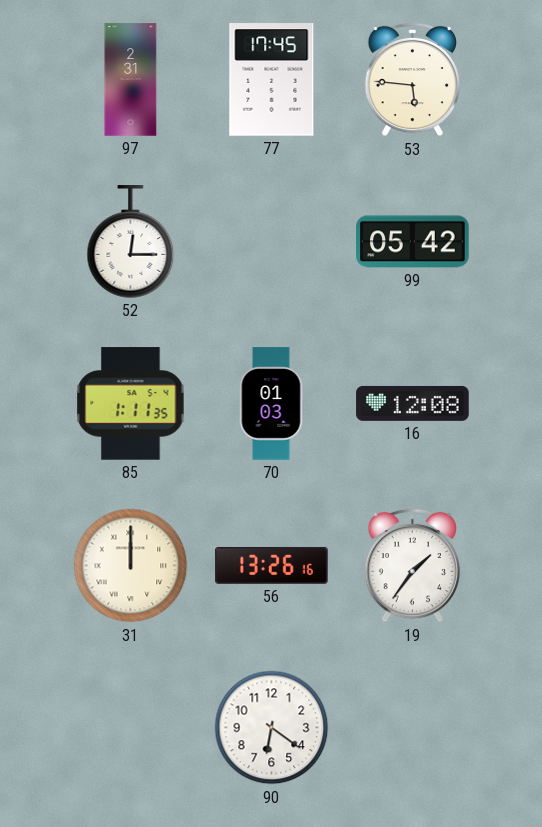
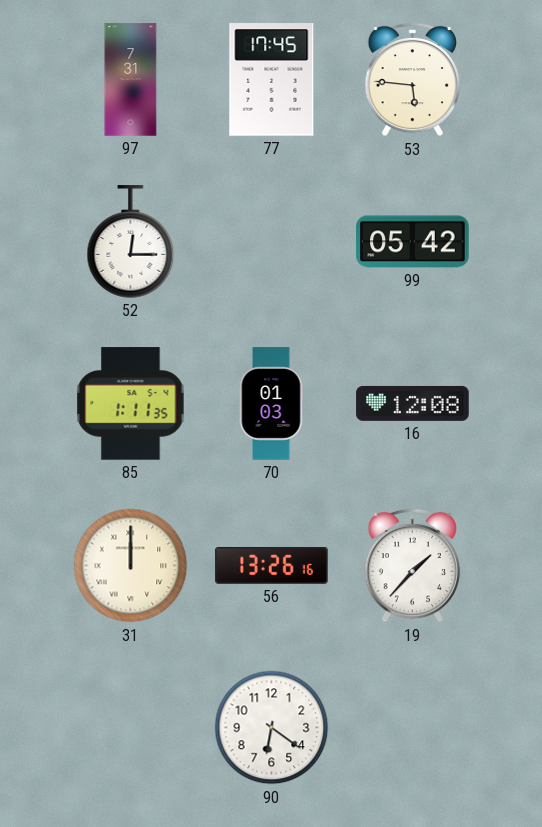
97: 2:31 -> 7:31 (131, 80)
19: 1:36 -> 1:37 (412, 566)
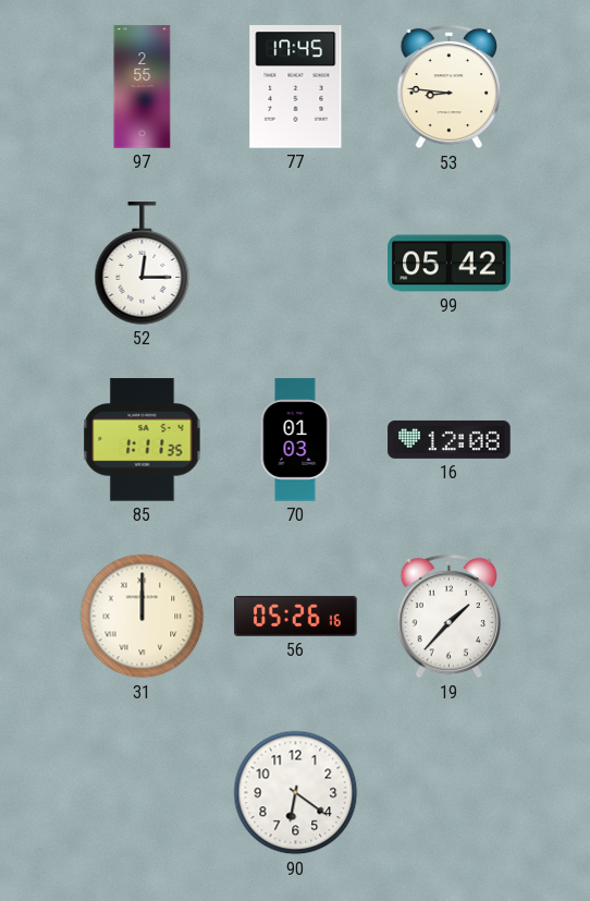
97: 7:31 -> 2:55 (143, 87)
53: 5:46 -> 8:46 (448, 87)
56: 13:26 -> 05:26 (296, 616)
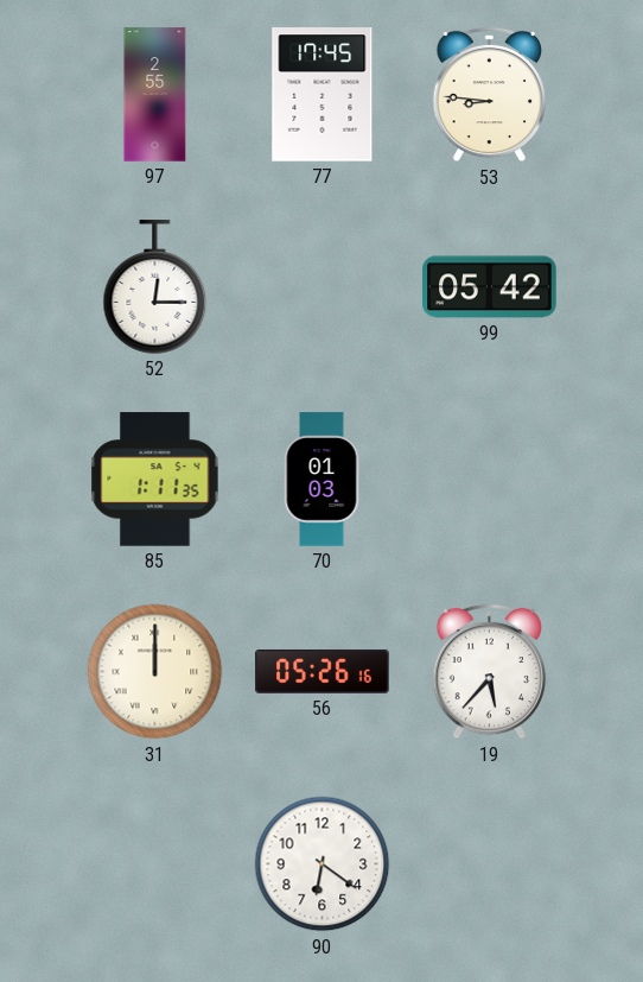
16: 12:08 -> none (450, 439)
19: 1:37 -> 5:37 (489, 672)
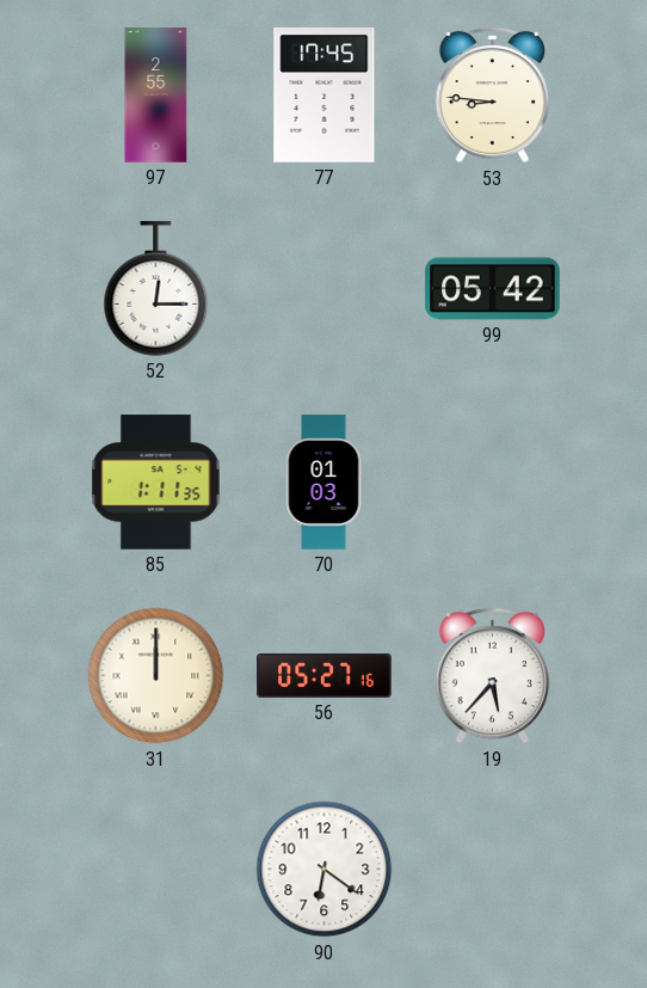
56: 05:26 -> 05:27 (325, 675)
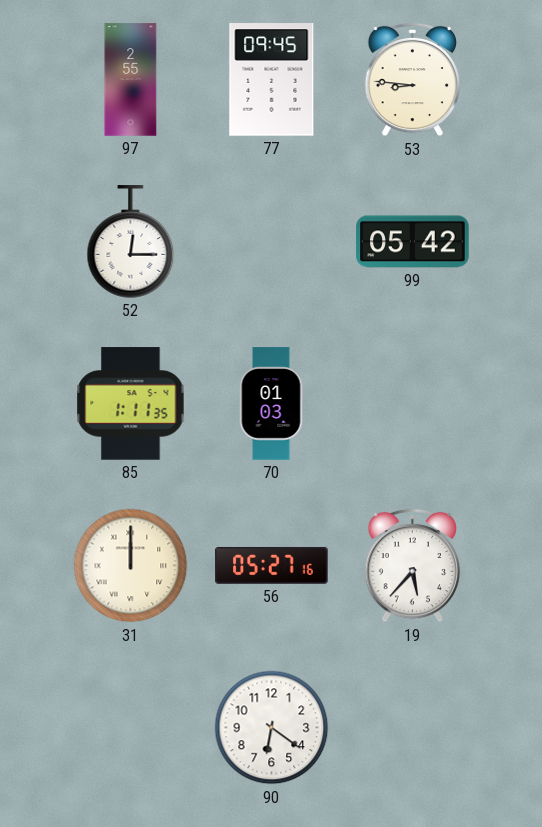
77: 17:45 -> 09:45 (272, 80)
